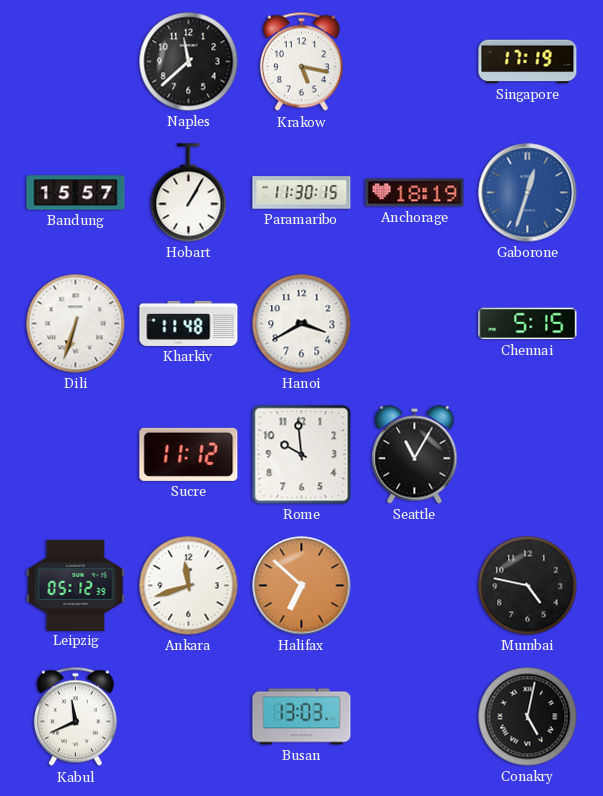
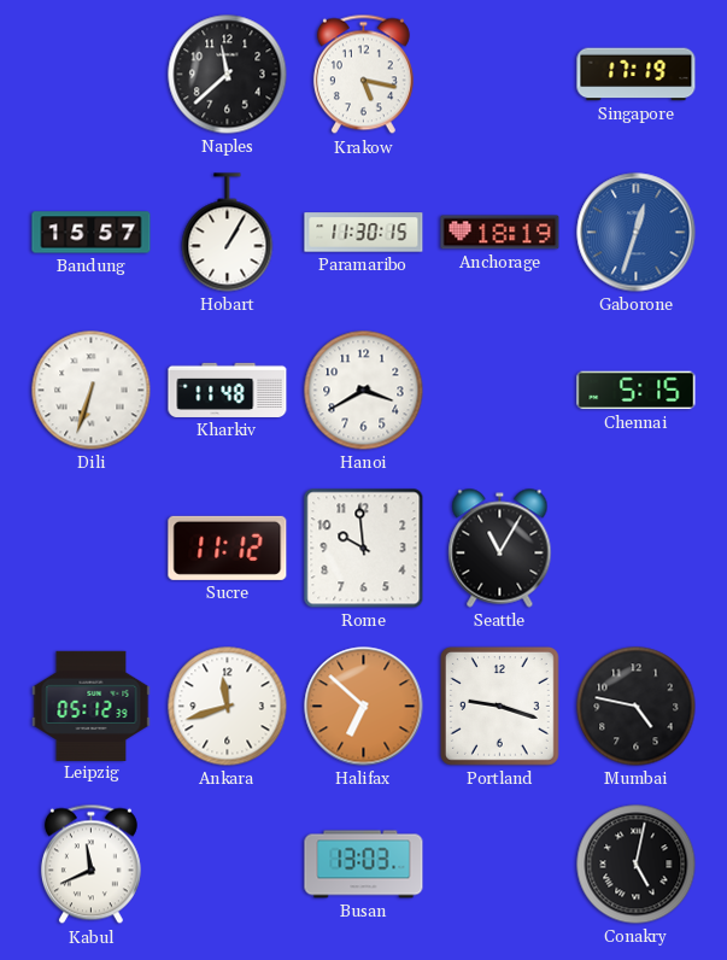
Portland: none -> 9:18 (499, 706)
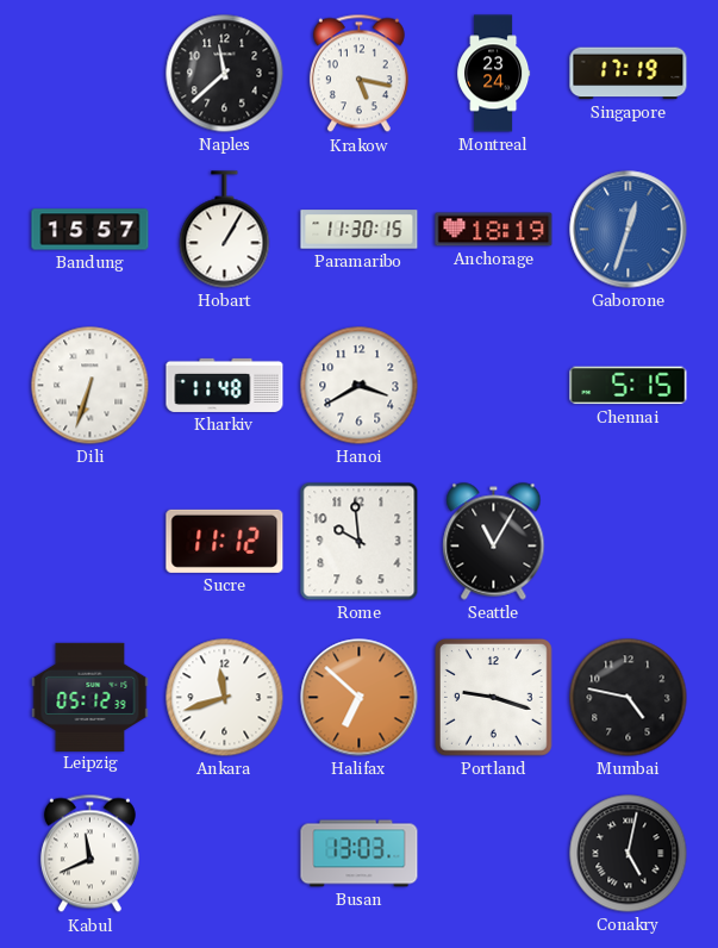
Montreal: none -> 23:24 (494, 74)
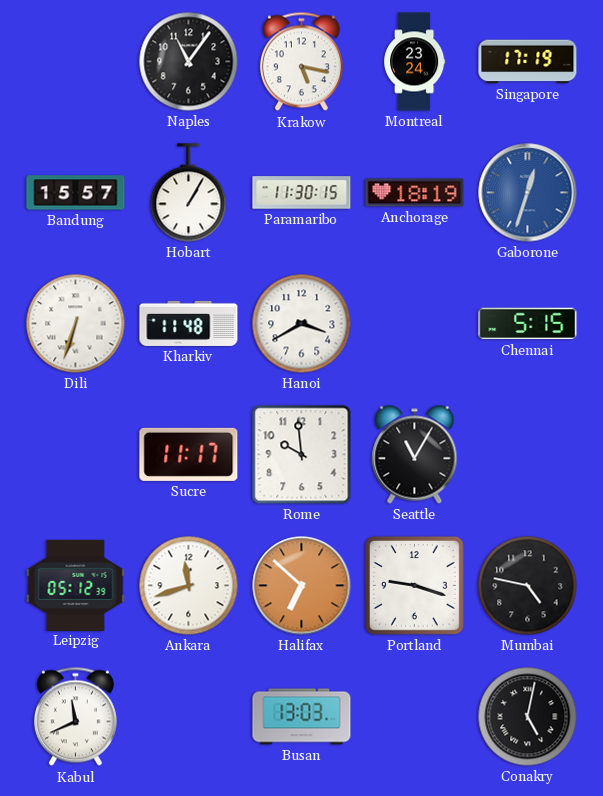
Naples: 11:38 -> 11:06 (189, 62)
Sucre: 11:12 -> 11:17 (189, 454)
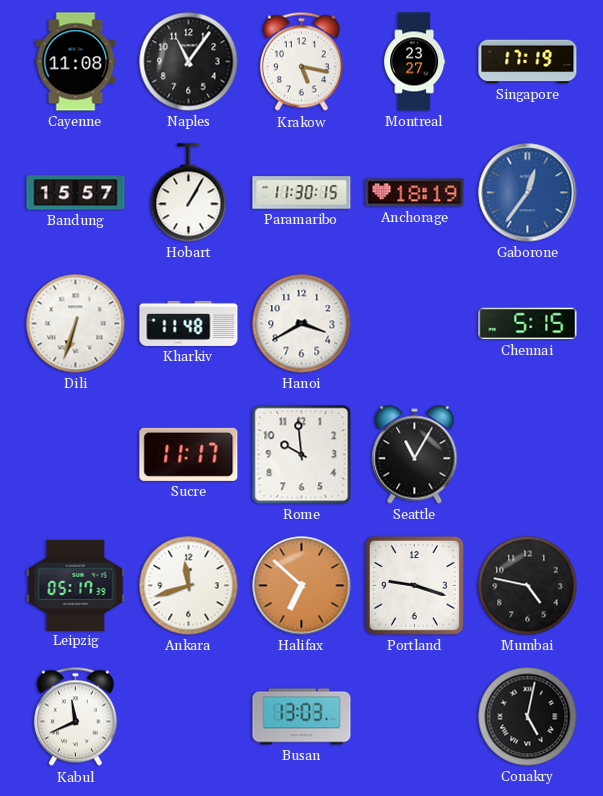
Cayenne: none -> 11:08 (76, 62)
Montreal: 23:24 -> 23:27 (415, 62)
Gaborone: 12:33 -> 12:36 (528, 193)
Leipzig: 05:12 -> 05:17 (76, 585)
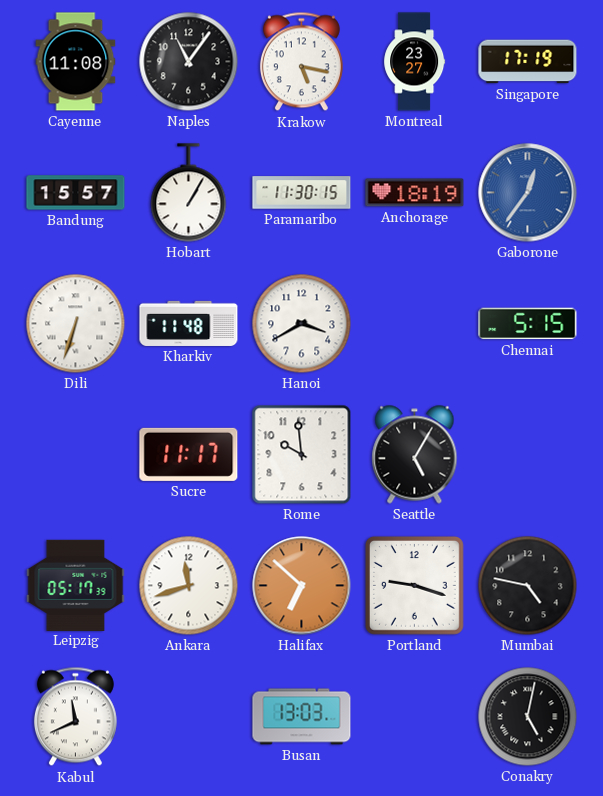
Seattle: 11:05 -> 5:05 (415, 455)
